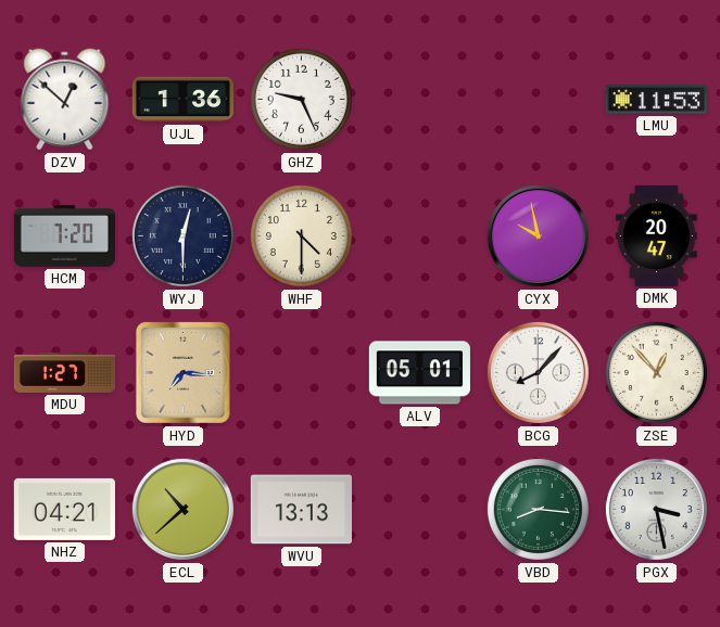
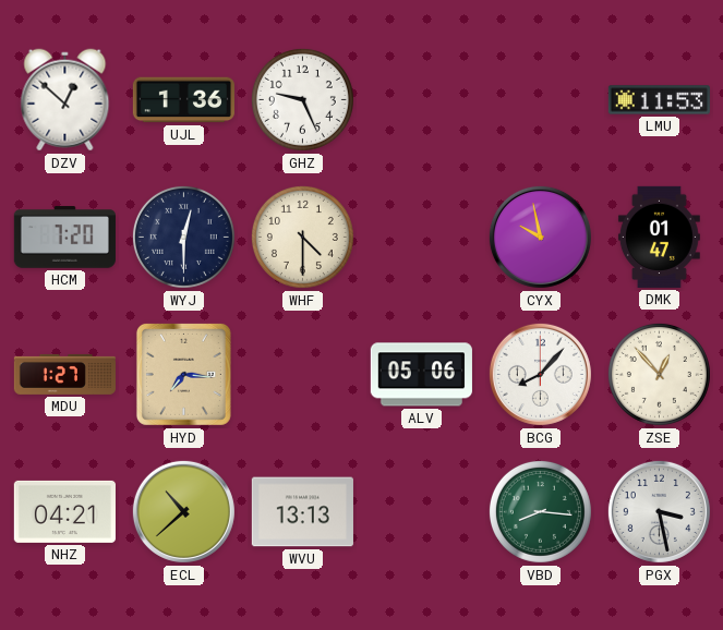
DMK: 20:47 -> 01:47 (659, 237)
ALV: 05:01 -> 05:06 (421, 375)
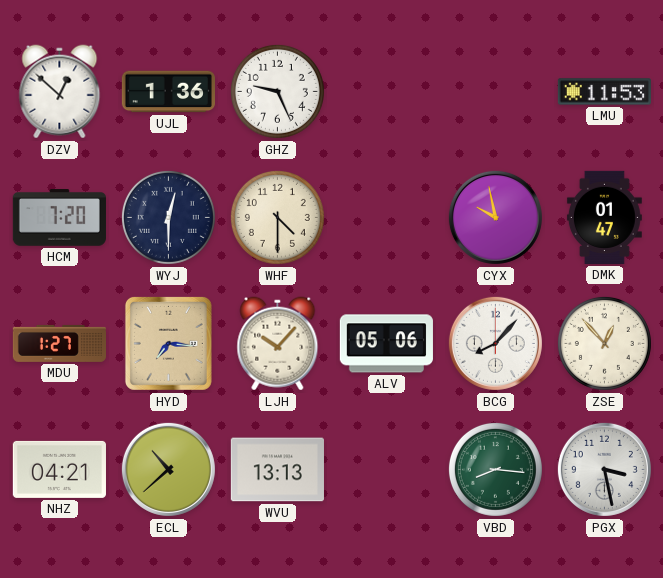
LJH: none -> 10:07 (278, 344)
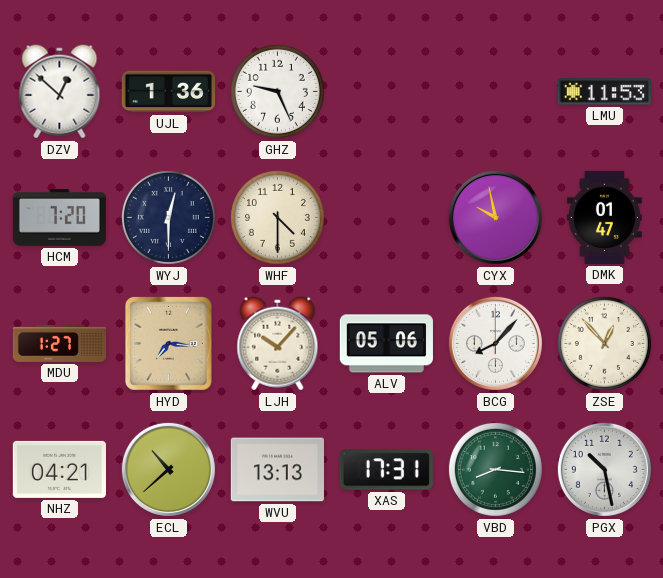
XAS: none -> 17:31 (386, 470)
PGX: 3:28 -> 10:28 (604, 469)
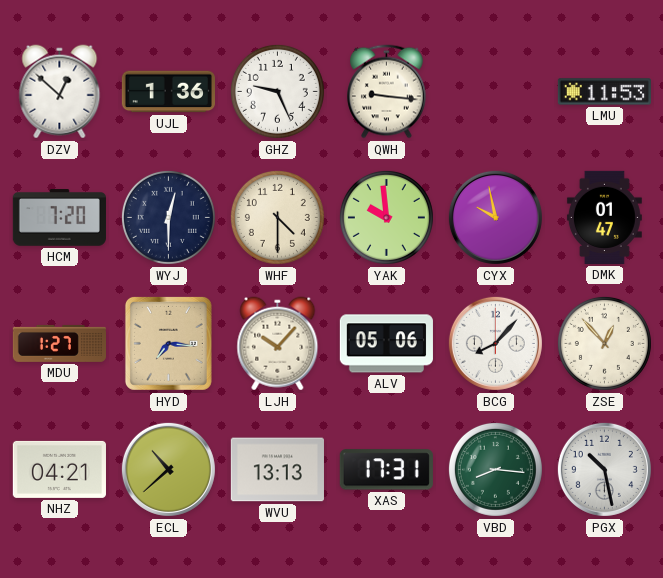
QWH: none -> 9:16 (387, 92)
YAK: none -> 9:59 (386, 217)
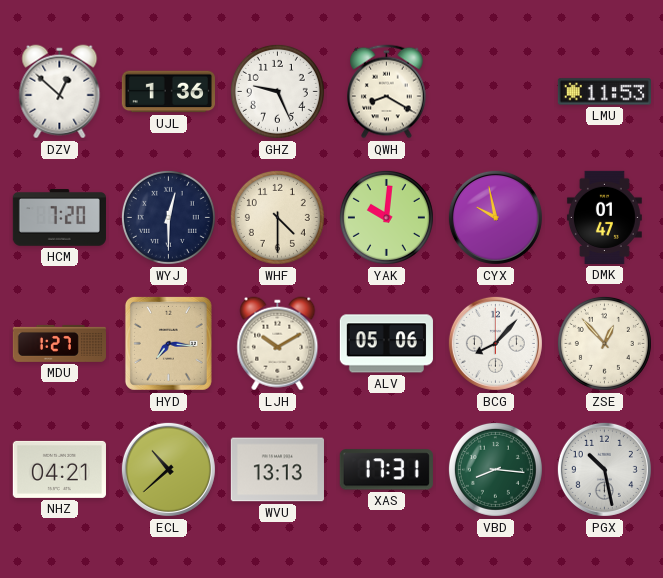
QWH: 9:16 -> 8:20 (387, 92)
YAK: 9:59 -> 10:01 (386, 217)
LJH: 10:07 -> 10:10 (278, 344)
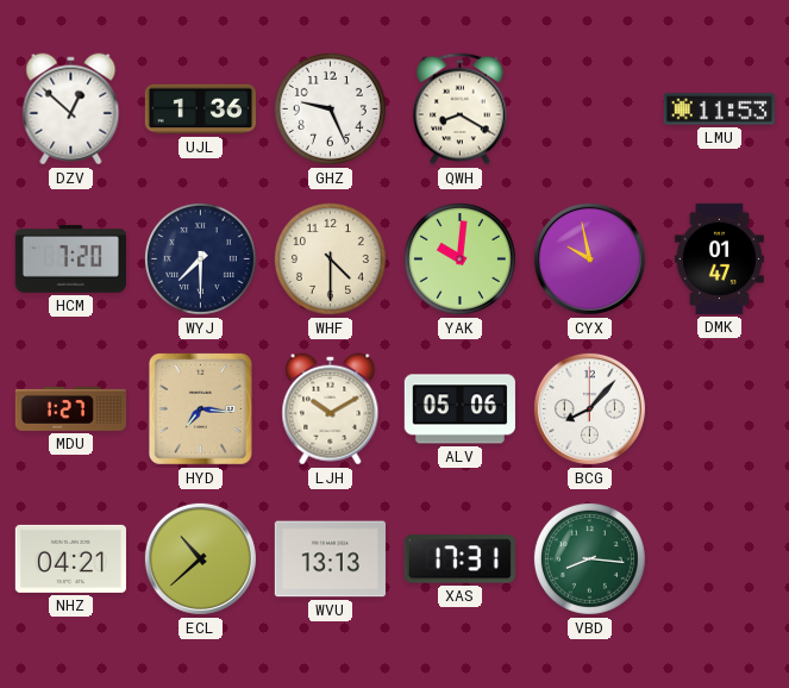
WYJ: 12:30 -> 7:30 (200, 258)
ZSE: 12:53 -> none (604, 343)
PGX: 10:28 -> none (604, 469)
